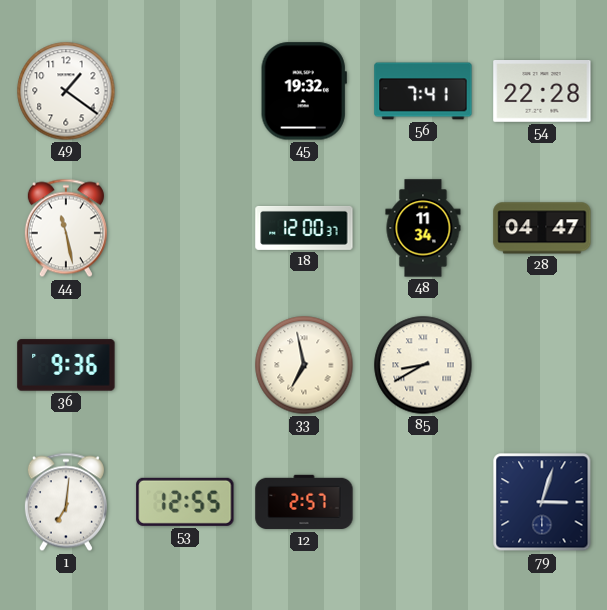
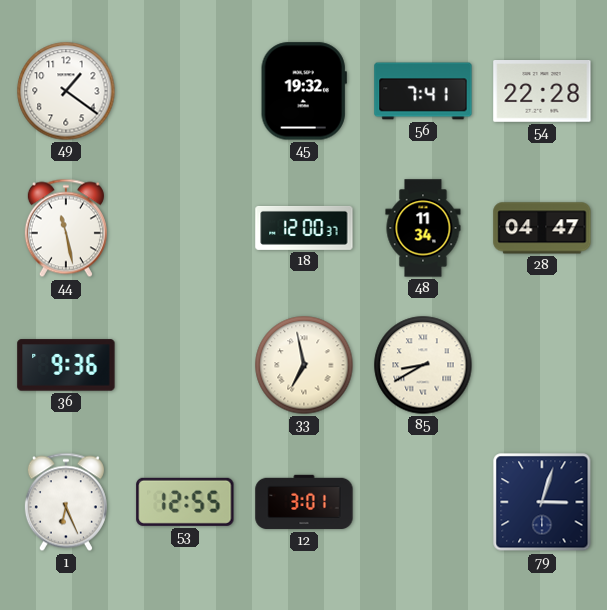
1: 7:01 -> 6:26 (66, 502)
12: 2:57 -> 3:01 (304, 502)
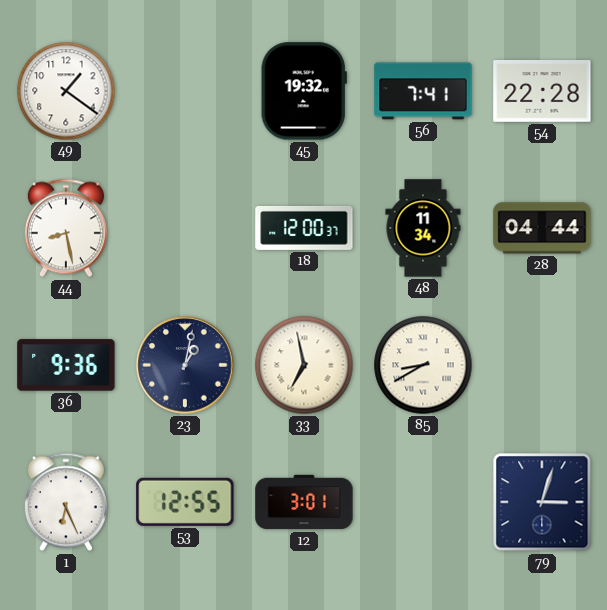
44: 11:28 -> 8:28 (66, 228)
28: 04:47 -> 04:44 (542, 228)
23: none -> 1:02 (185, 365)
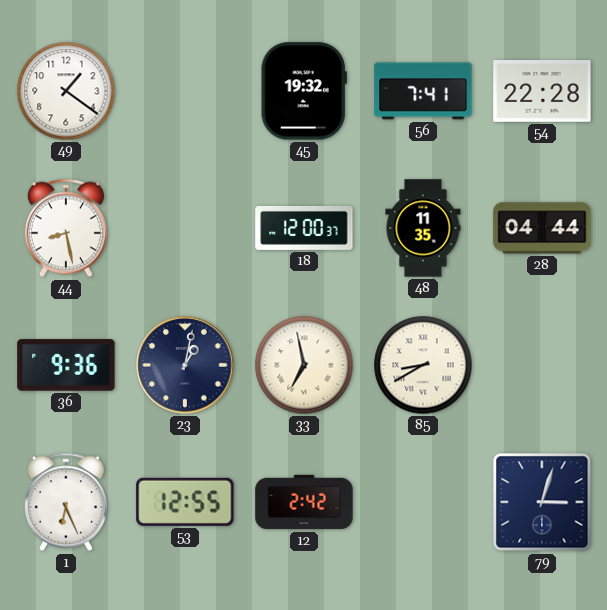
48: 11:34 -> 11:35 (423, 228)
12: 3:01 -> 2:42 (304, 502)
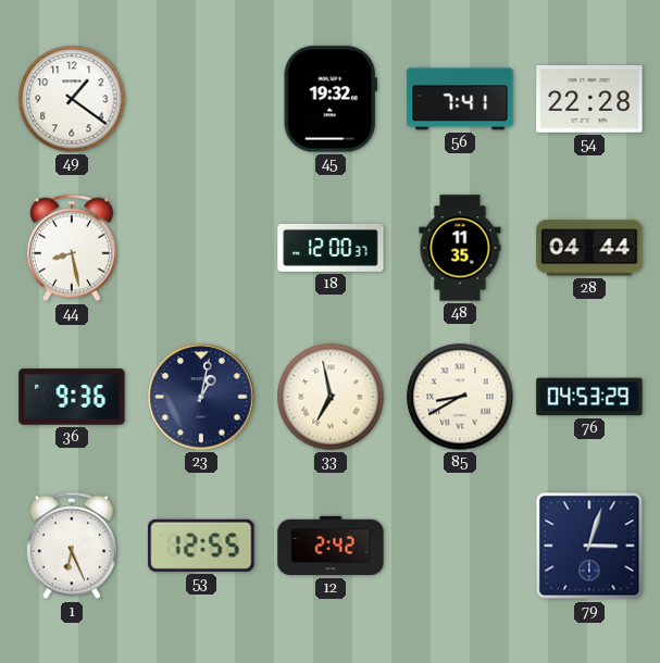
76: none -> 04:53 (589, 397)
